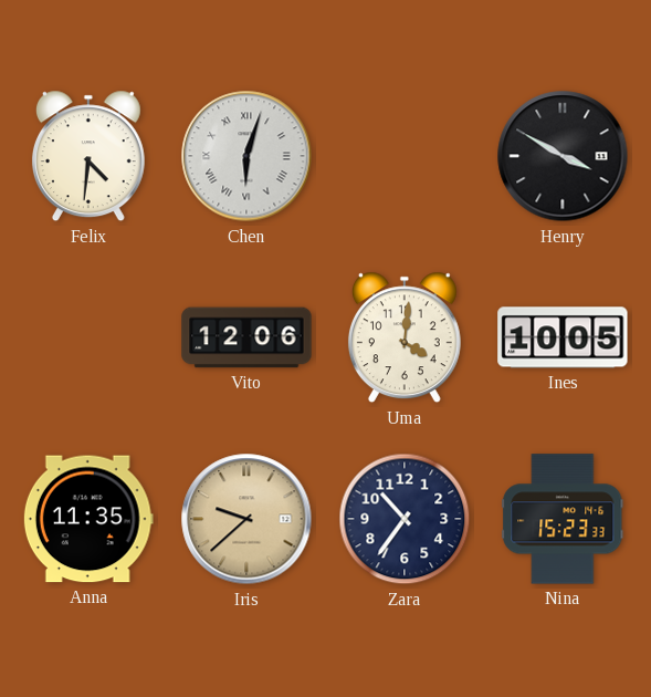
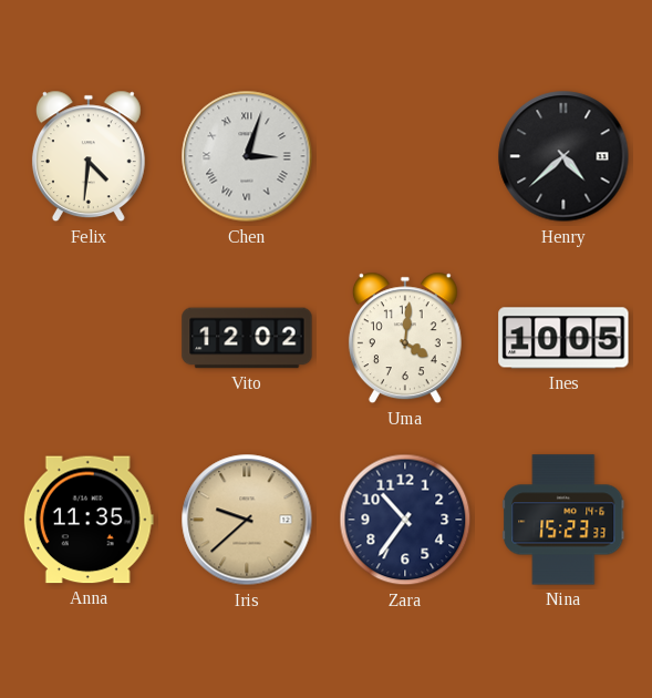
Chen: 6:03 -> 3:03 (247, 156)
Henry: 3:50 -> 4:38 (563, 156)
Vito: 12:06 -> 12:02 (247, 338)
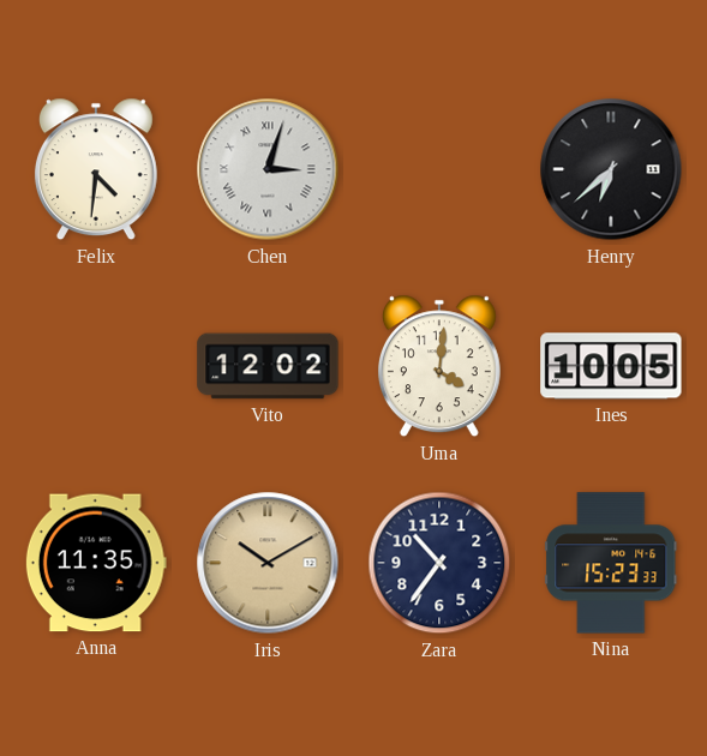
Henry: 4:38 -> 6:38 (611, 169)
Iris: 9:38 -> 10:10 (268, 563)
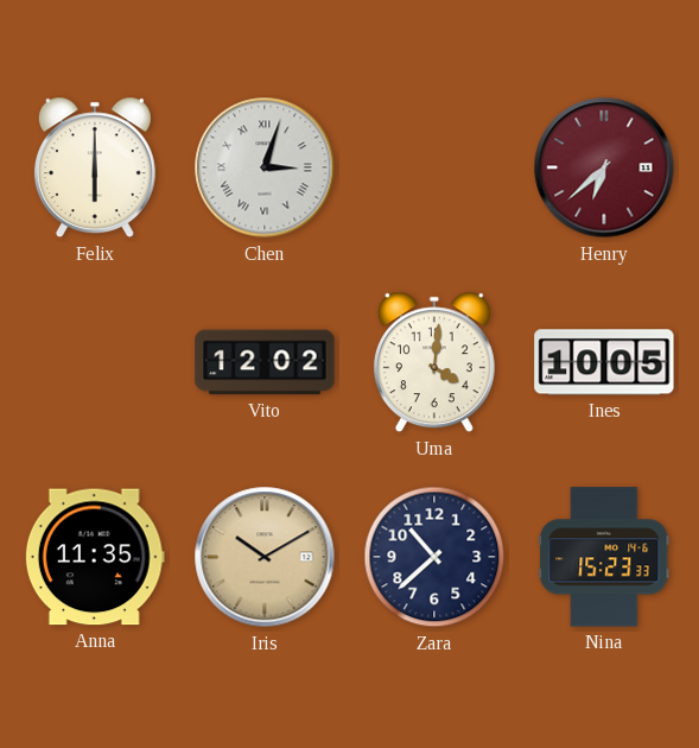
Felix: 4:31 -> 6:00 (95, 167)
Henry dial: black -> burgundy (604, 167)
Zara: 10:36 -> 10:38 (434, 557)
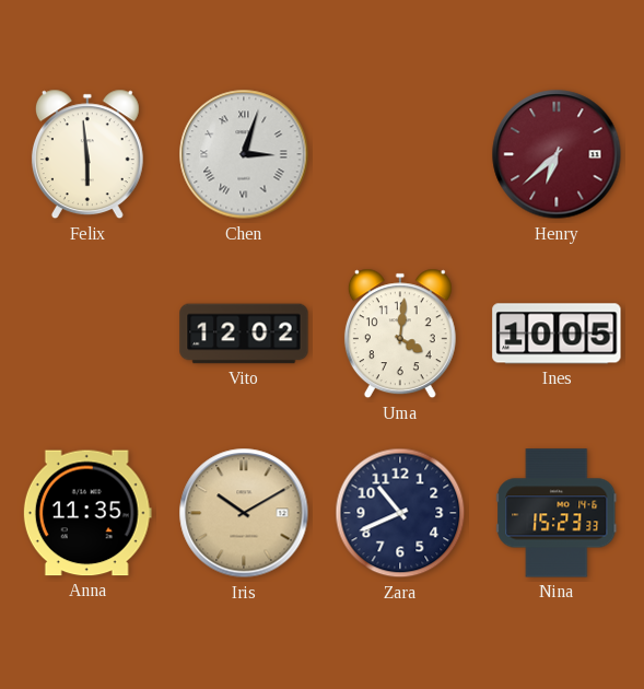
Felix: 6:00 -> 5:59 (87, 154)
Zara: 10:38 -> 10:41 (400, 513)
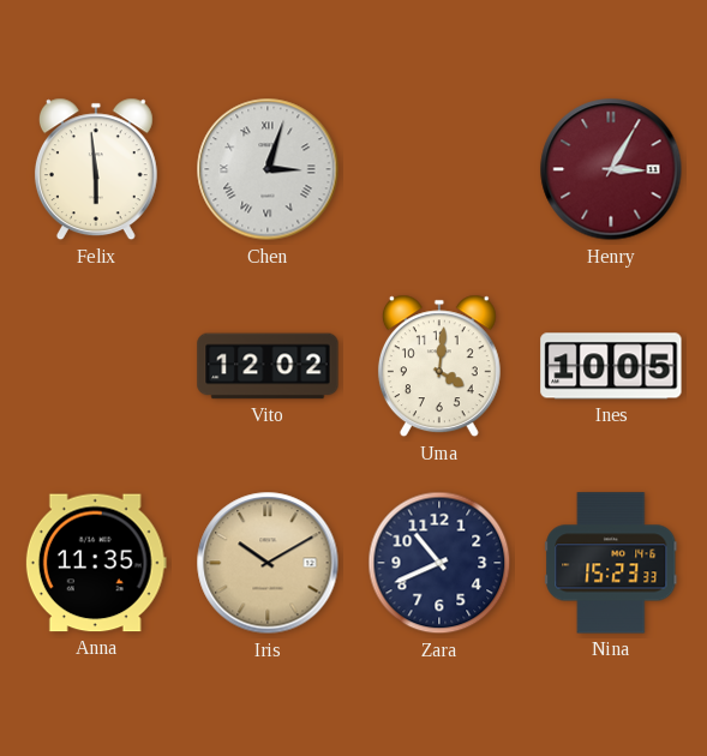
Henry: 6:38 -> 3:05 (611, 169)
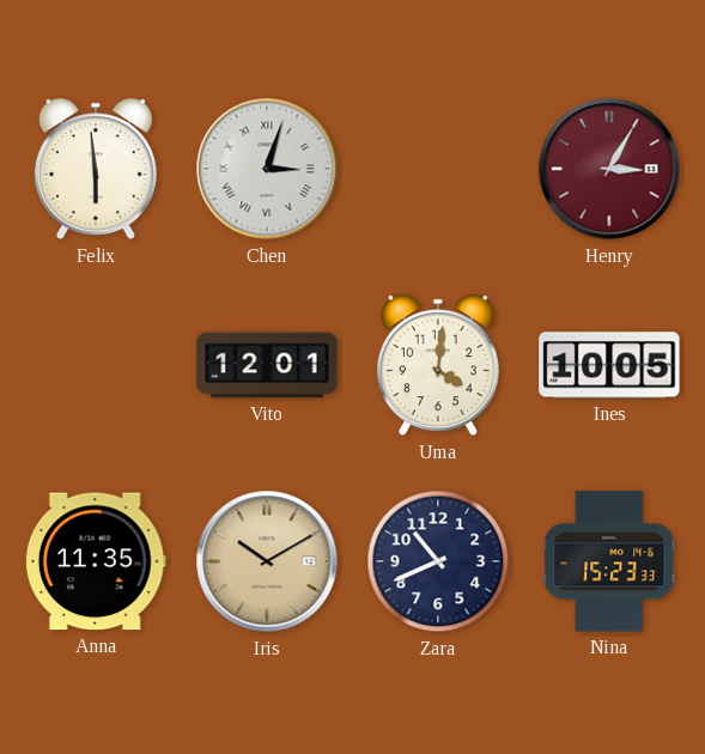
Vito: 12:02 -> 12:01 (267, 365)
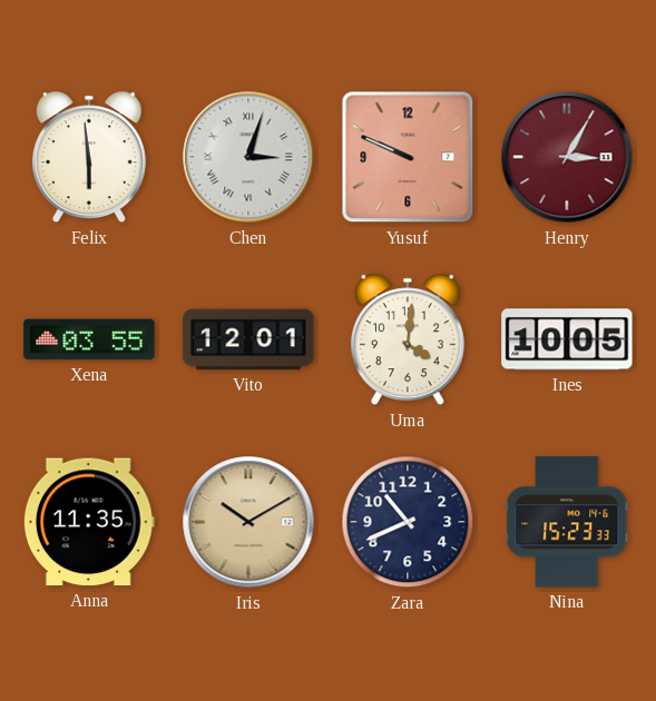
Yusuf: none -> 9:49 (408, 157)
Xena: none -> 03:55 (89, 339)
